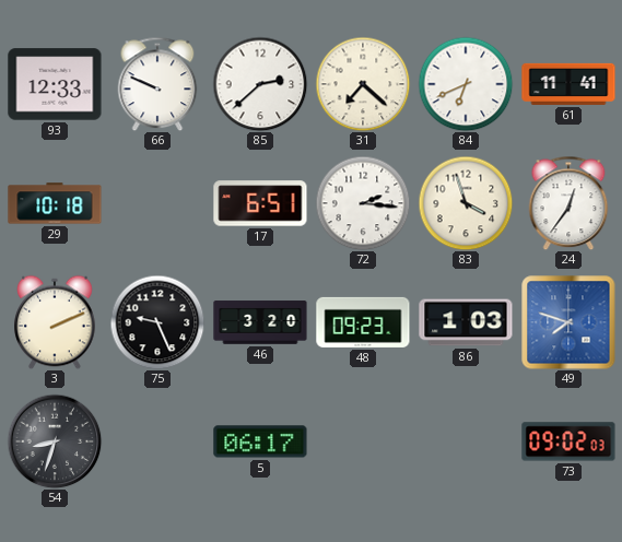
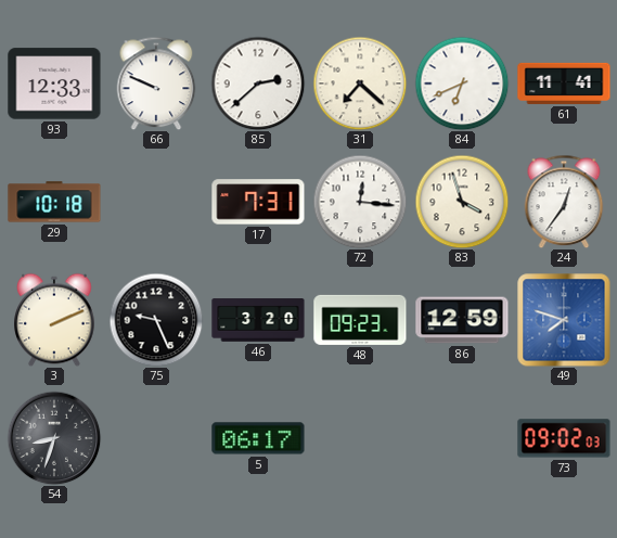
17: 6:51 -> 7:31 (258, 202)
72: 2:16 -> 12:16 (360, 202)
86: 1:03 -> 12:59 (462, 320)
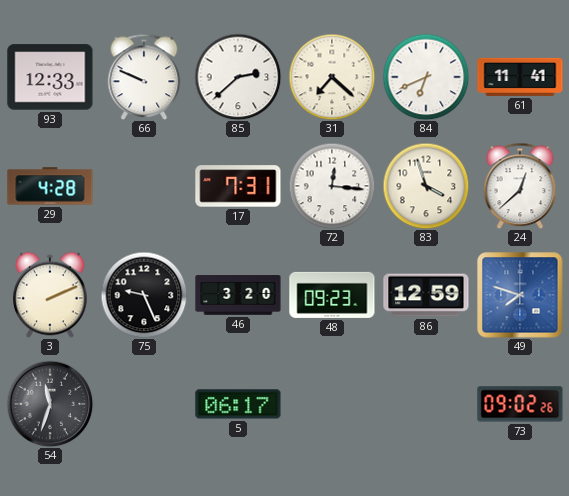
29: 10:18 -> 4:28 (50, 186)
24: 12:36 -> 12:38 (520, 186)
54: 8:33 -> 11:33 (50, 404)
73: 09:02:03 -> 09:02:26 (520, 404)
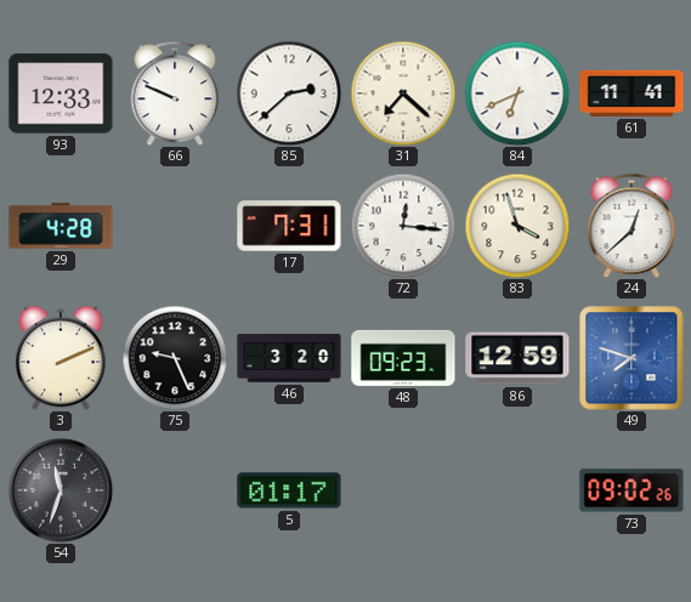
5: 06:17 -> 01:17 (289, 490)
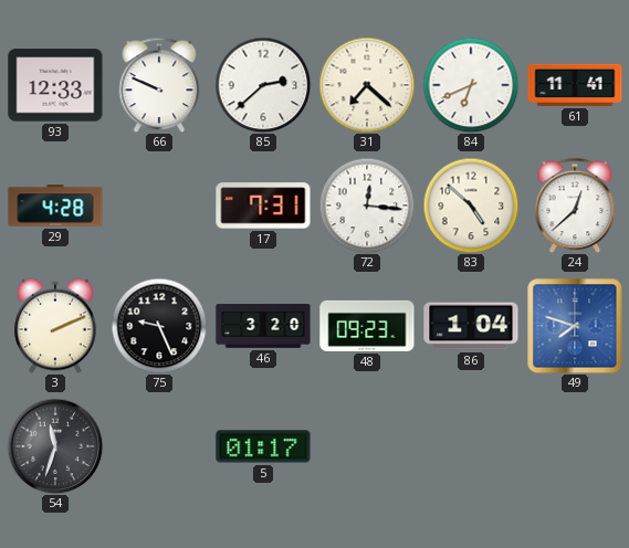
83: 3:57 -> 4:52 (471, 205)
86: 12:59 -> 1:04 (471, 326)
73: 09:02 -> none (631, 490)
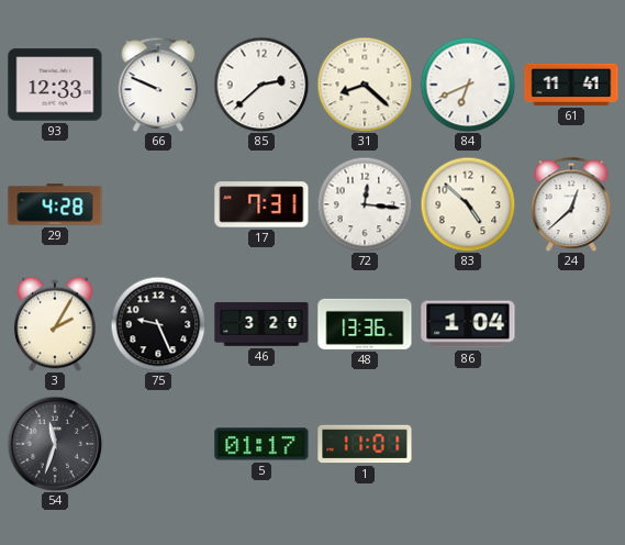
31: 7:22 -> 8:22 (365, 85)
3: 2:11 -> 2:05 (55, 324)
48: 09:23 -> 13:36 (365, 324)
49: 7:48 -> none (575, 326)
1: none -> 11:01 (365, 444)
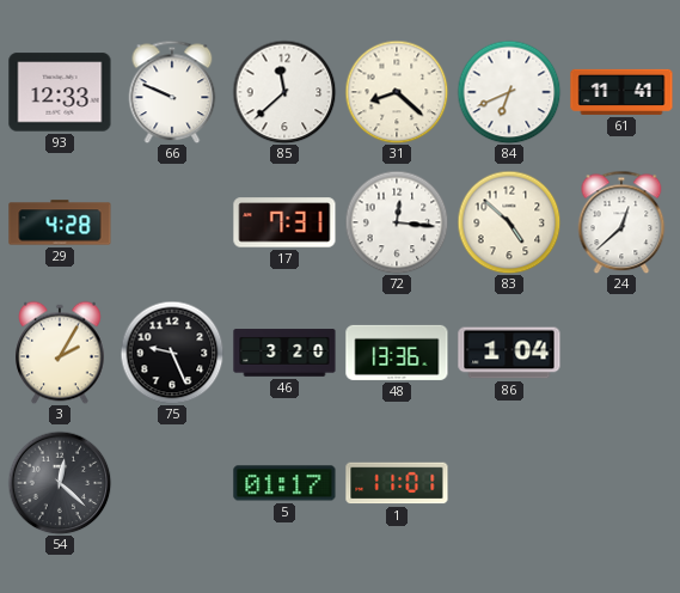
85: 2:38 -> 11:38 (284, 92)
54: 11:33 -> 12:22 (60, 483)
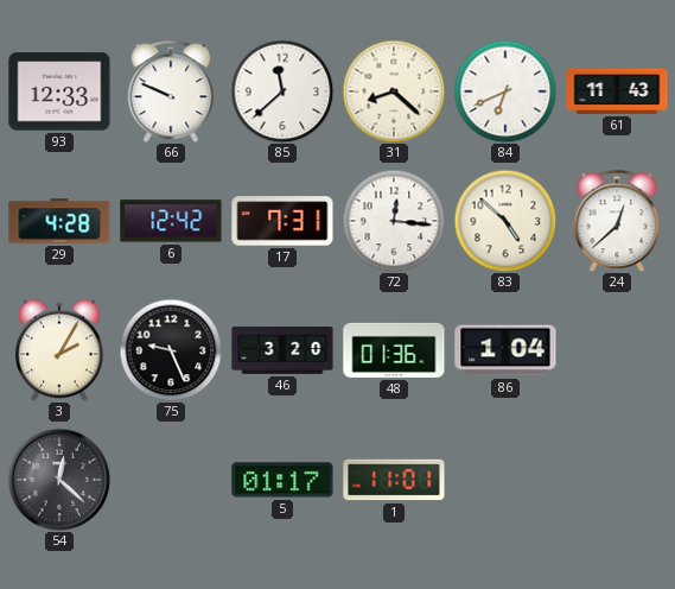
61: 11:41 -> 11:43 (617, 91)
6: none -> 12:42 (171, 221)
48: 13:36 -> 01:36 (394, 350)
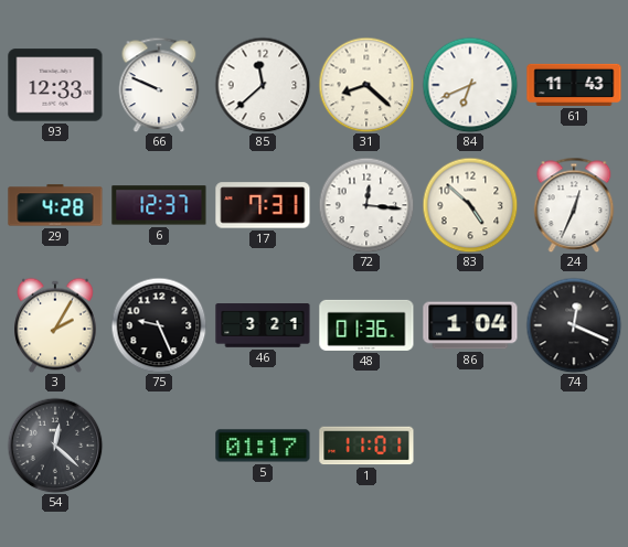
6: 12:42 -> 12:37 (159, 205)
24: 12:38 -> 12:34 (574, 205)
46: 3:20 -> 3:21 (263, 325)
74: none -> 12:19 (574, 325)
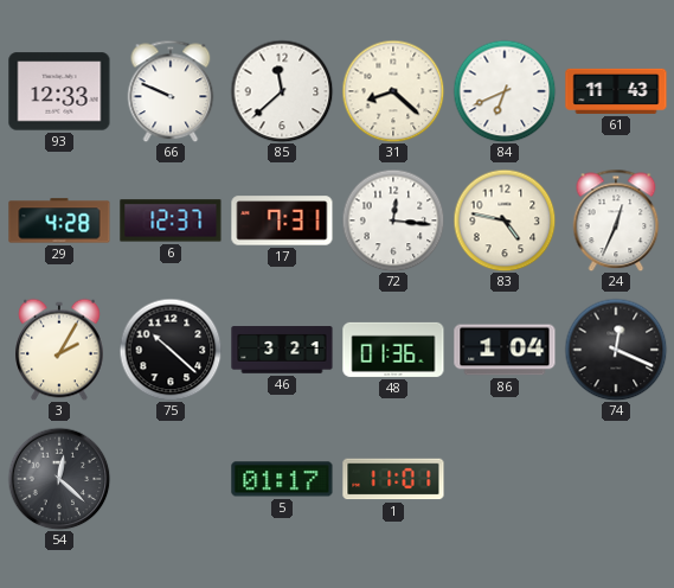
83: 4:52 -> 4:47 (505, 220)
75: 9:26 -> 10:22 (171, 350)
